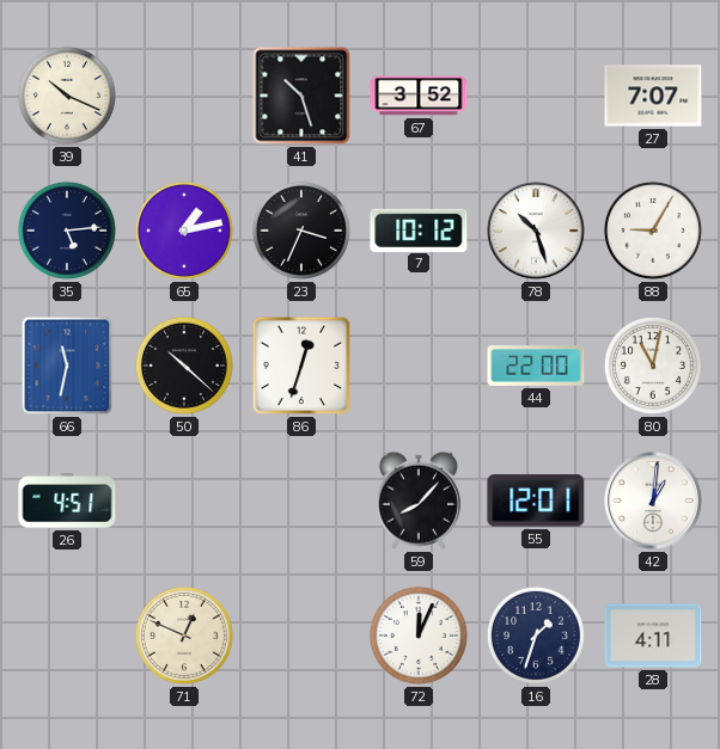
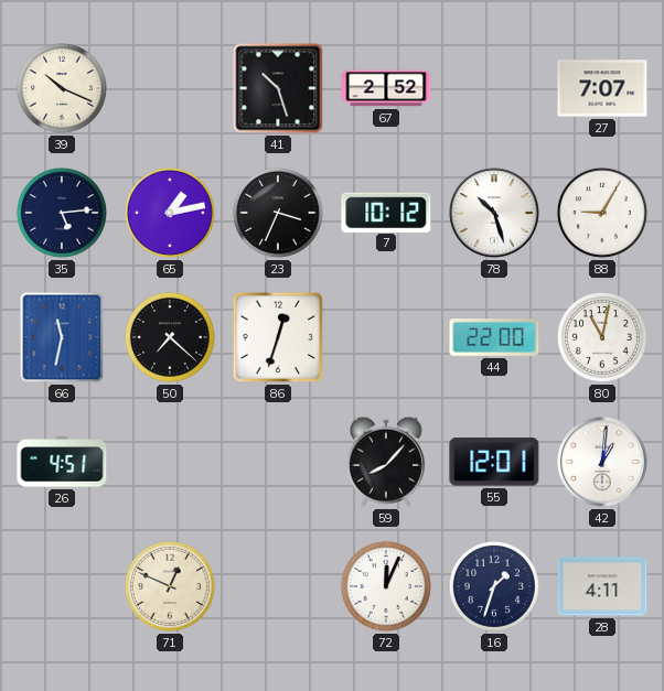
67: 3:52 -> 2:52 (386, 88)
50: 10:22 -> 7:22 (170, 337)
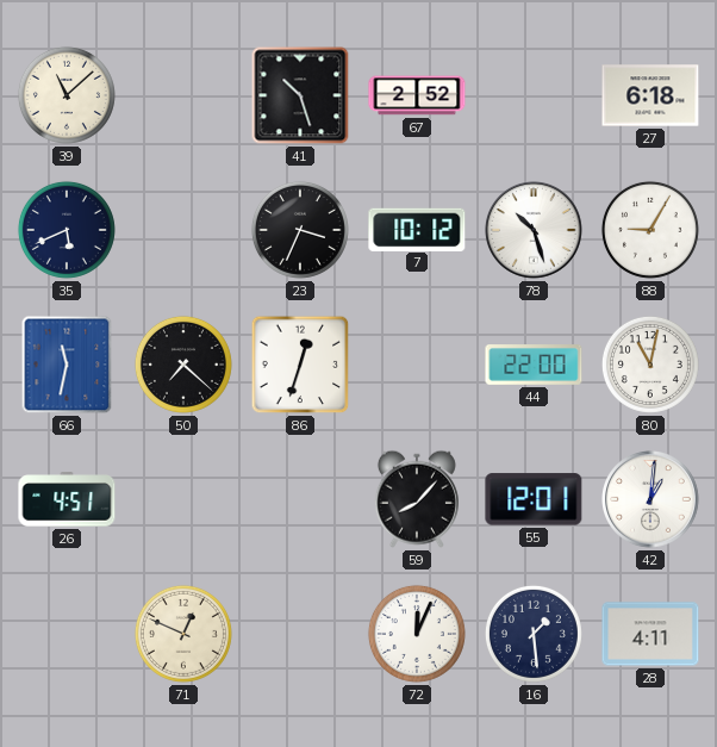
39: 10:19 -> 11:08 (67, 95)
27: 7:07 -> 6:18 (650, 95)
35: 5:14 -> 5:41 (67, 230)
65: 1:13 -> none (170, 213)
16: 1:33 -> 1:29 (534, 634)
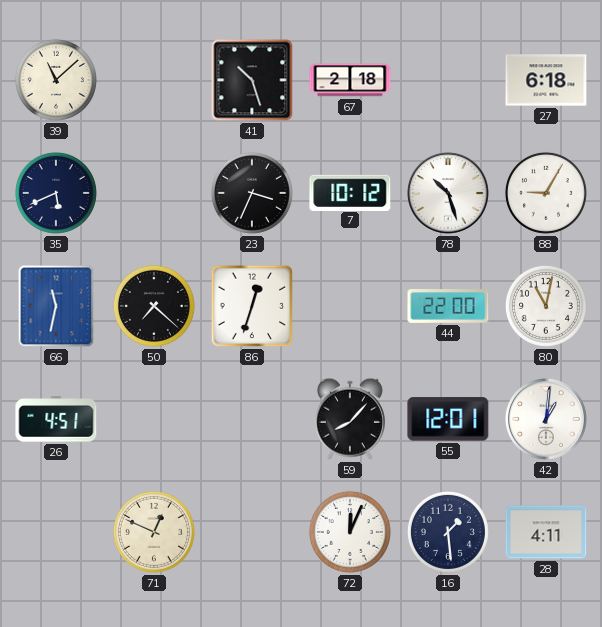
67: 2:52 -> 2:18 (350, 80)
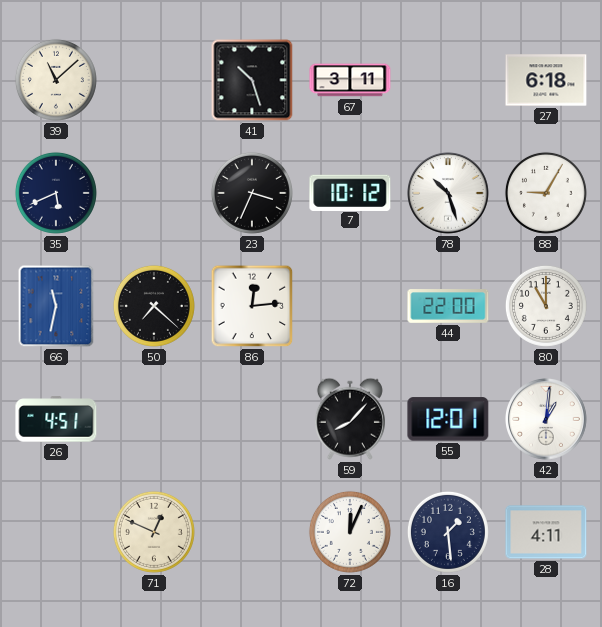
67: 2:18 -> 3:11 (350, 80)
86: 12:33 -> 12:14 (252, 306)
80: 11:02 -> 11:00 (546, 306)
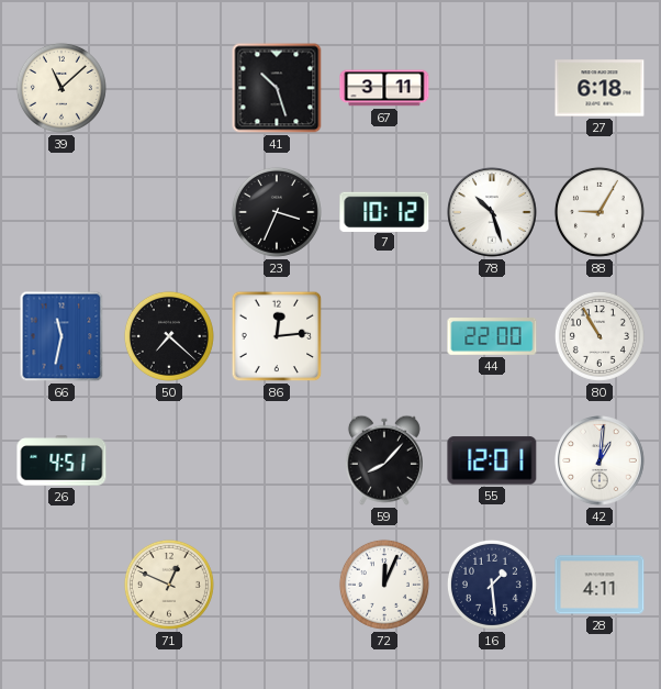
35: 5:41 -> none (56, 193)
80: 11:00 -> 10:55 (600, 336)
